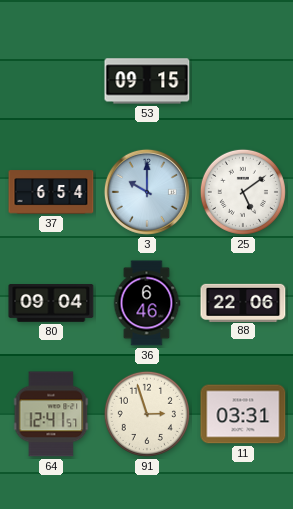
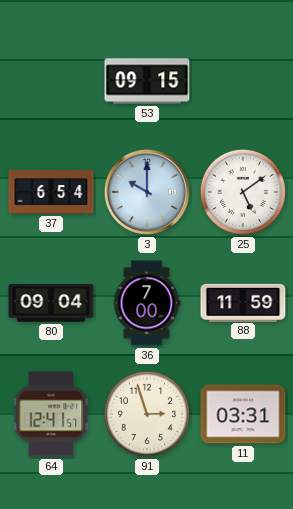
36: 6:46 -> 7:00 (147, 303)
88: 22:06 -> 11:59 (243, 302)
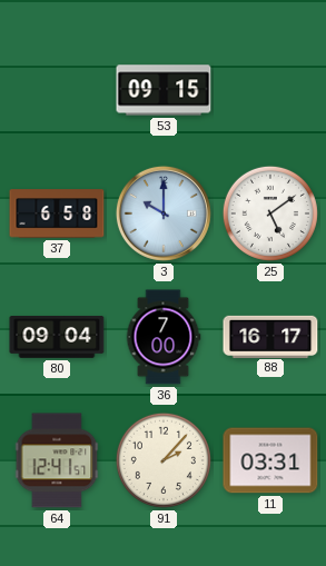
37: 6:54 -> 6:58 (57, 214)
88: 11:59 -> 16:17 (270, 336)
91: 2:57 -> 2:07 (164, 460)
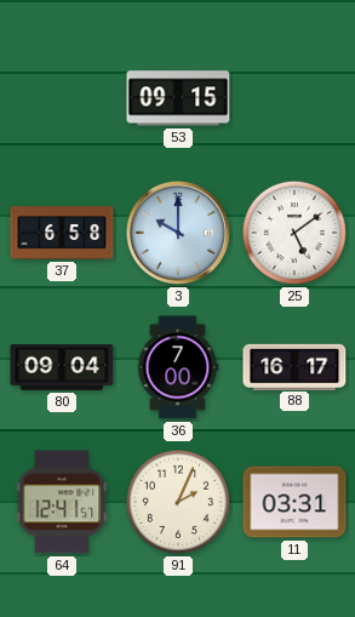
91: 2:07 -> 2:04 (178, 502)
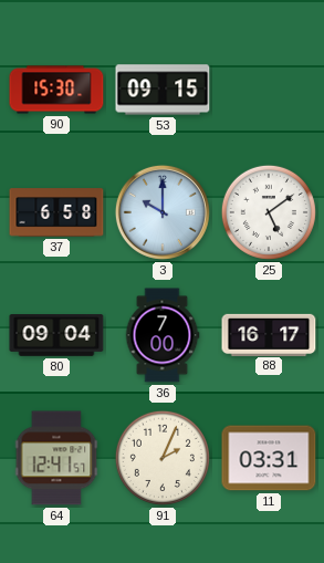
90: none -> 15:30 (56, 90)
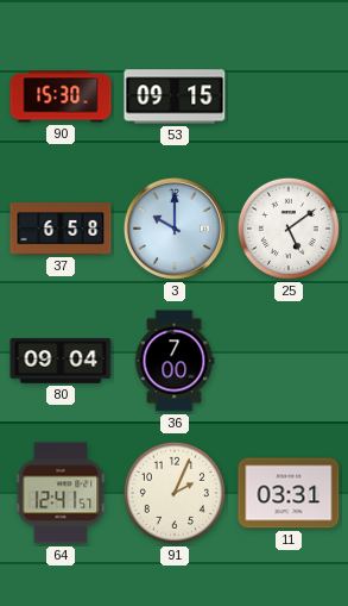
88: 16:17 -> none (269, 334)
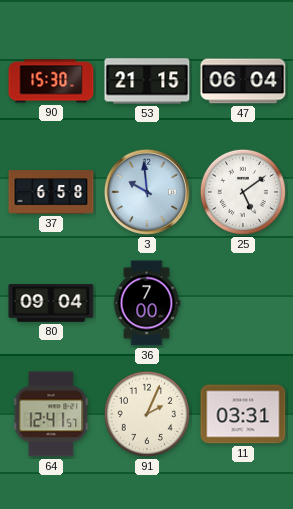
53: 09:15 -> 21:15 (147, 81)
47: none -> 06:04 (243, 81)
3: 10:00 -> 9:59 (147, 192)
